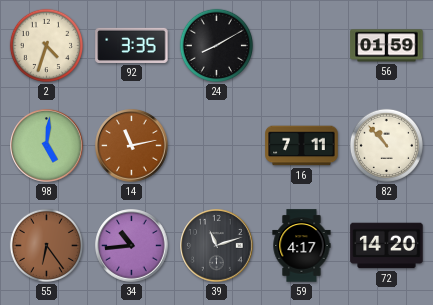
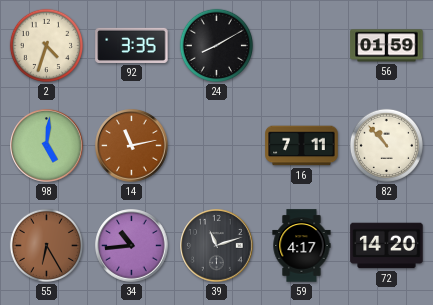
55: 6:24 -> 6:25 (46, 245)
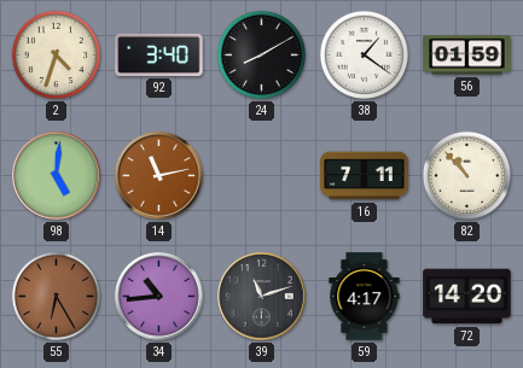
92: 3:35 -> 3:40 (159, 54)
38: none -> 1:21 (364, 54)
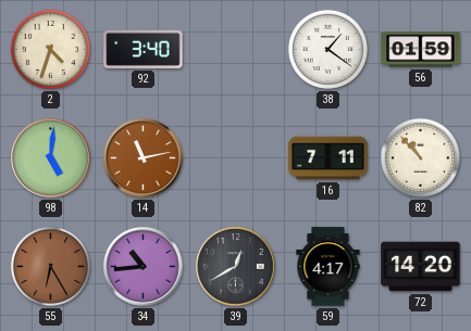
24: 8:10 -> none (261, 54)
39: 11:12 -> 12:40 (236, 267)
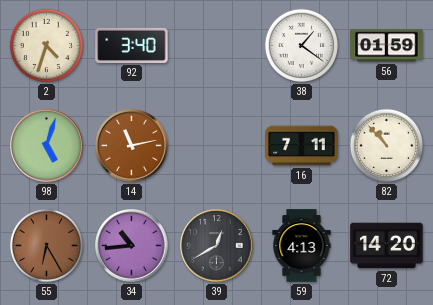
98: 5:01 -> 5:03 (47, 146)
59: 4:17 -> 4:13 (302, 246)
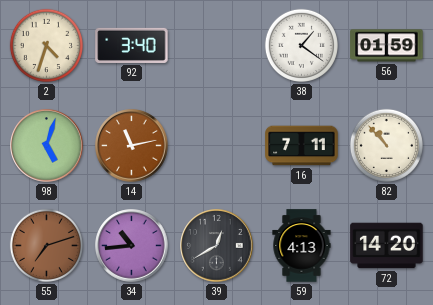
55: 6:25 -> 7:12 (46, 245)
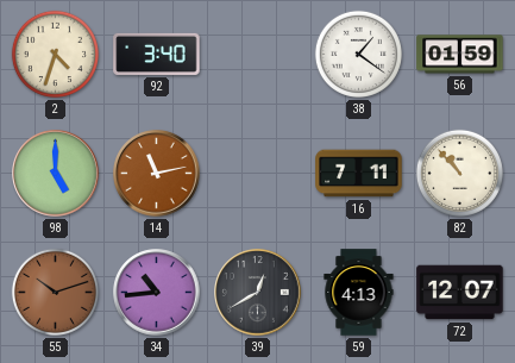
98: 5:03 -> 5:00 (56, 174)
55: 7:12 -> 10:12 (55, 292)
72: 14:20 -> 12:07 (460, 293)
